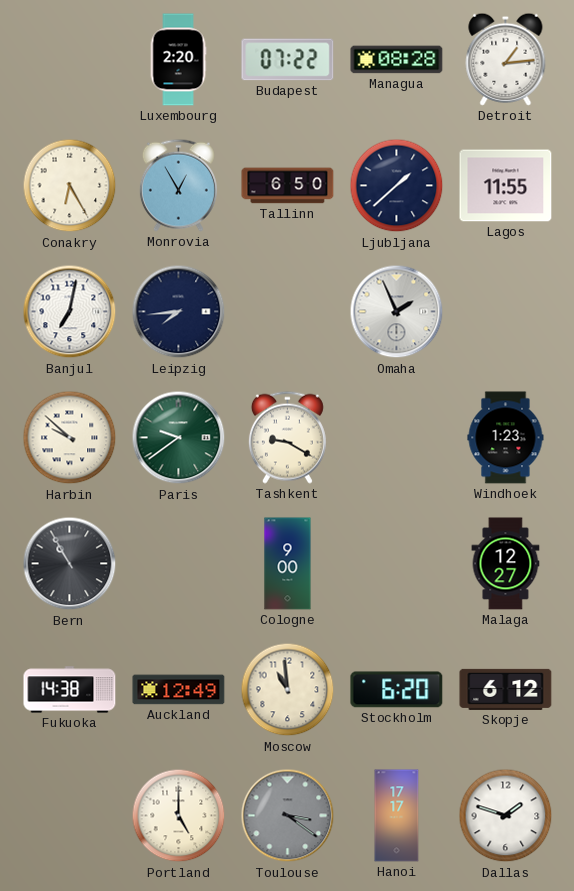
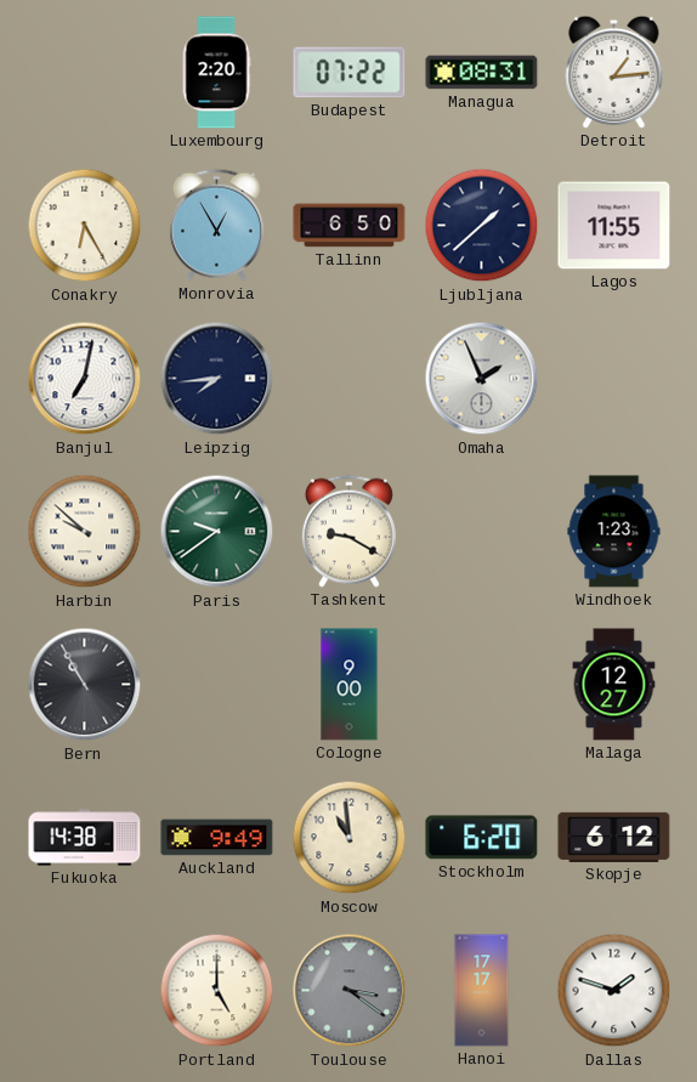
Managua: 08:28 -> 08:31 (482, 73)
Auckland: 12:49 -> 9:49 (217, 838)
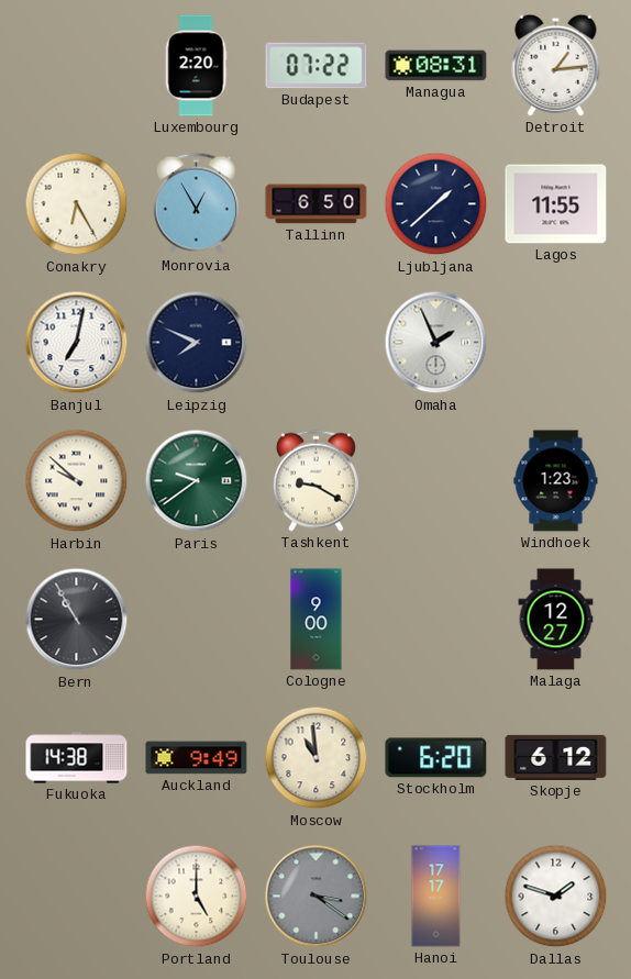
Leipzig: 7:44 -> 7:49 (197, 343)
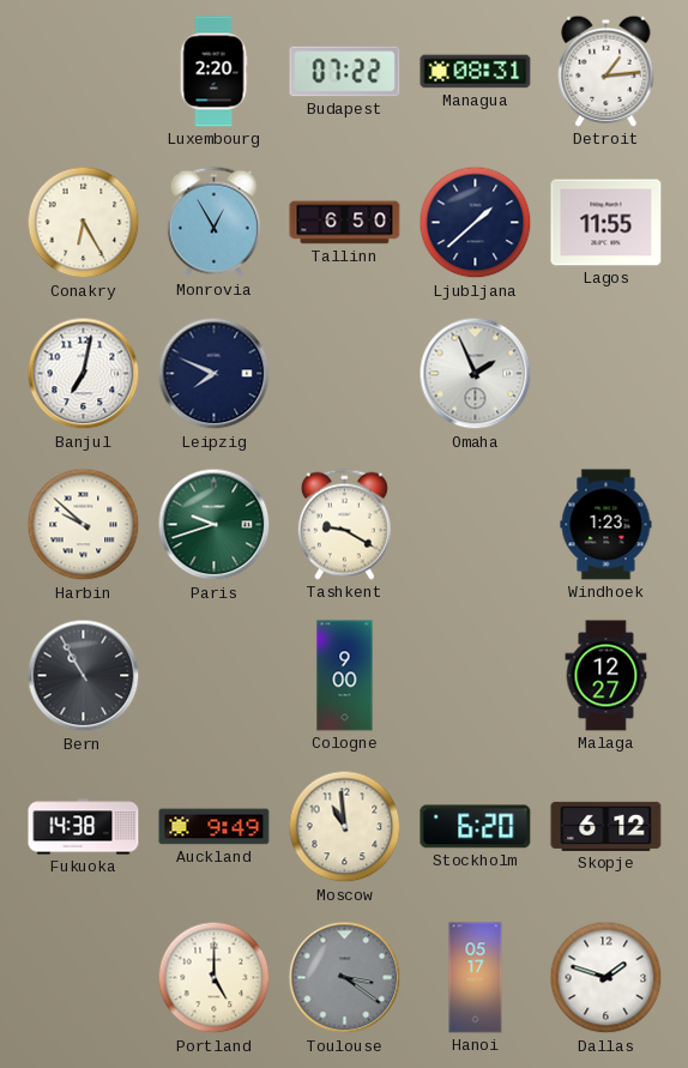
Paris: 9:39 -> 9:42 (215, 525)
Hanoi: 17:17 -> 05:17 (476, 978)
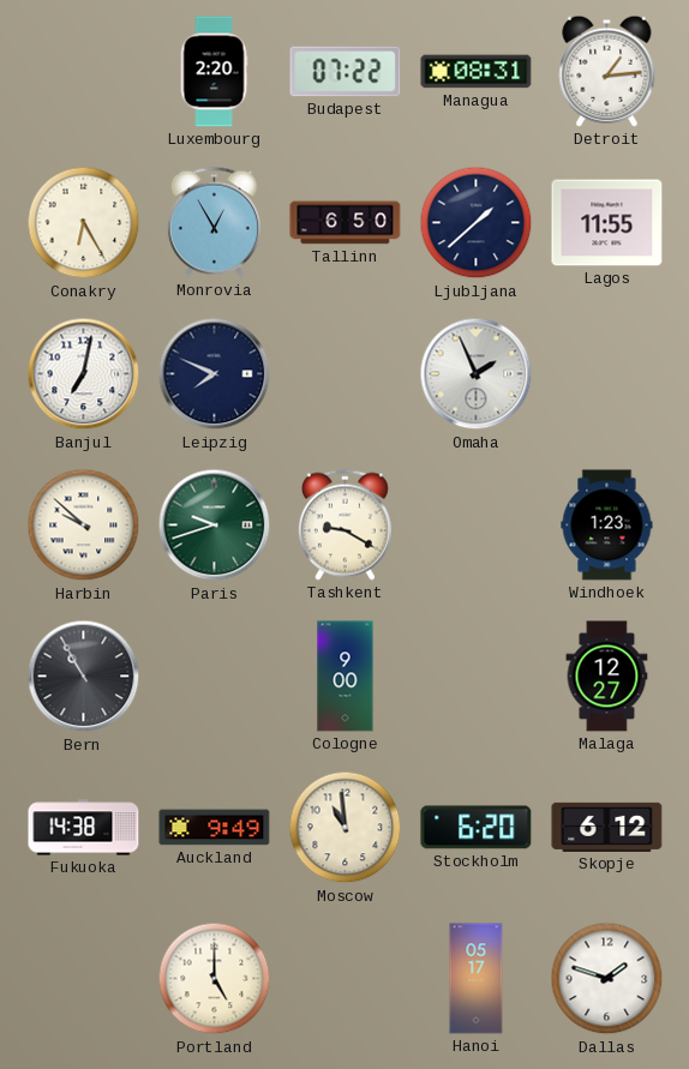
Toulouse: 3:21 -> none (345, 978)
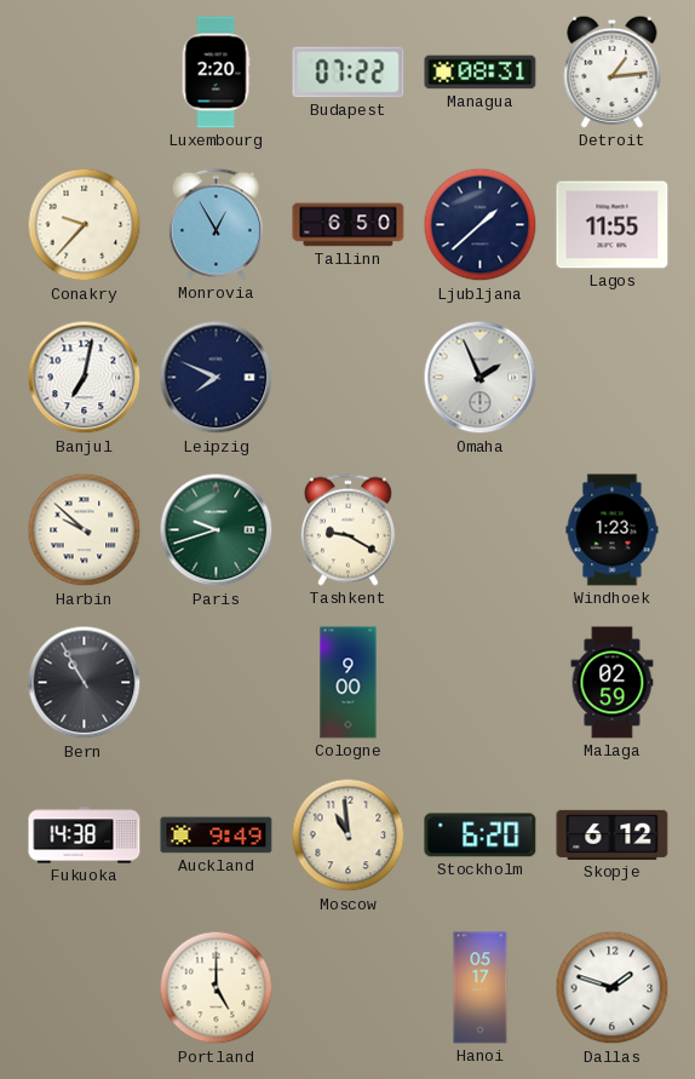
Conakry: 6:25 -> 9:37 (85, 225)
Malaga: 12:27 -> 02:59 (613, 683)
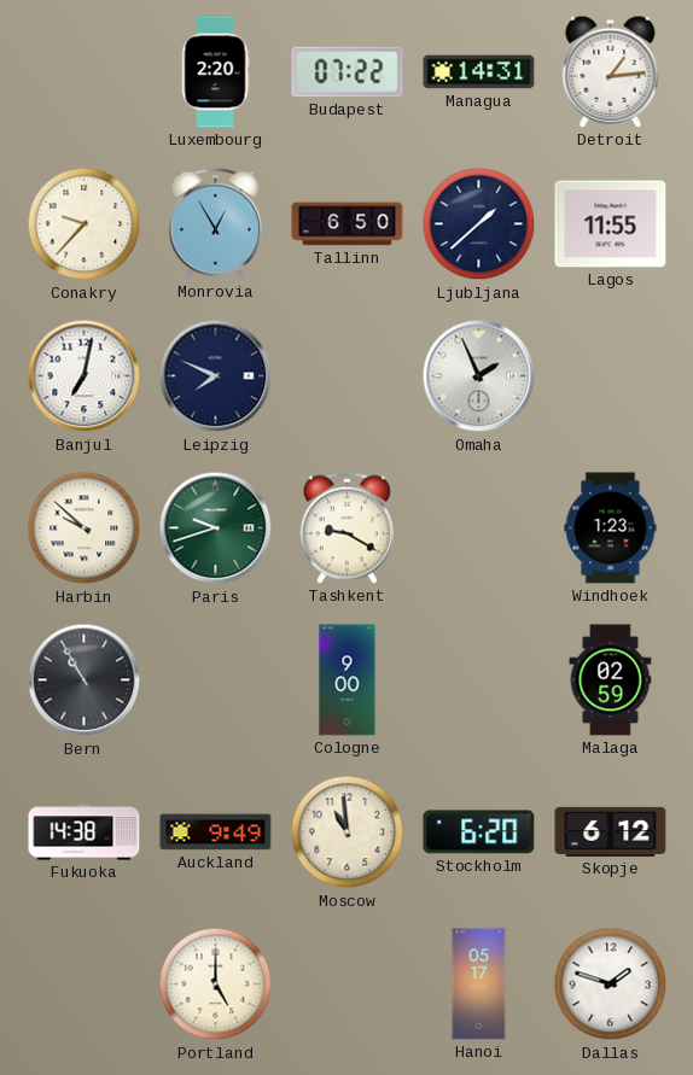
Managua: 08:31 -> 14:31 (479, 72)
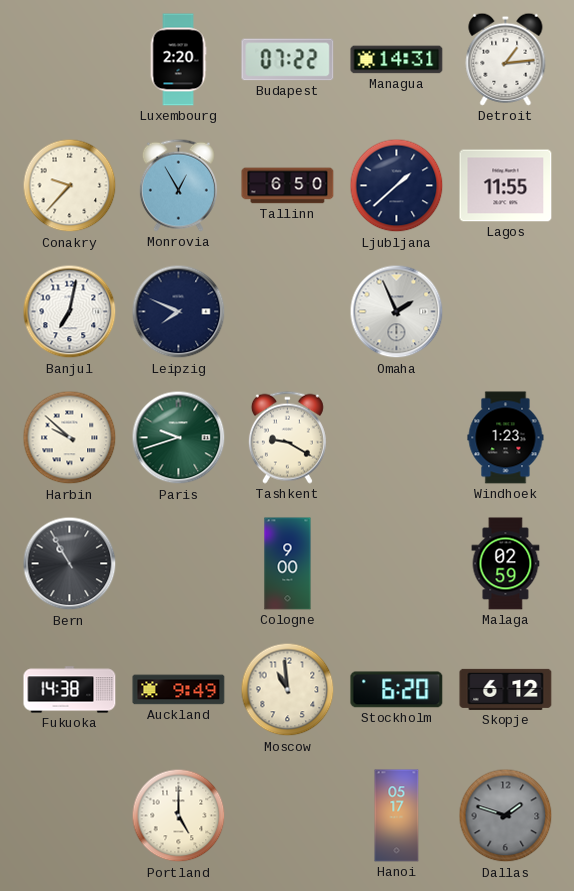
Dallas dial: white -> grey (506, 816)
